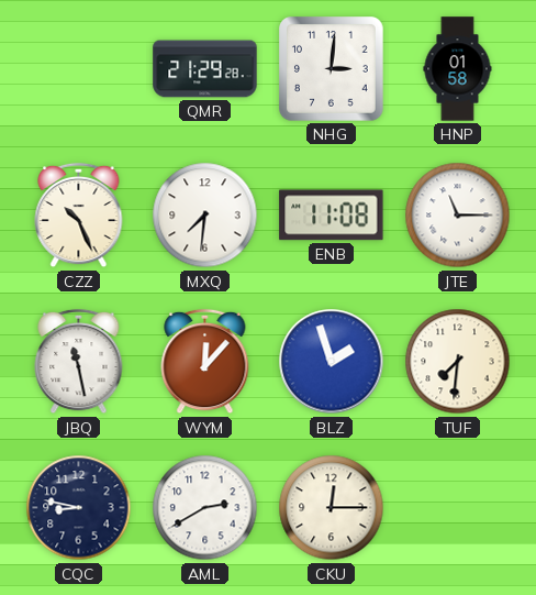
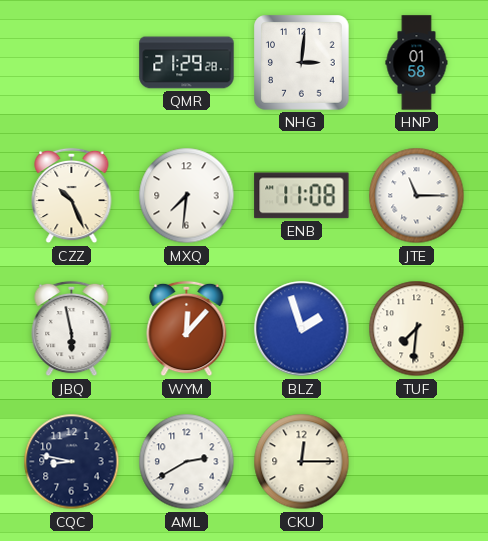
JBQ: 11:28 -> 5:58 (72, 329)
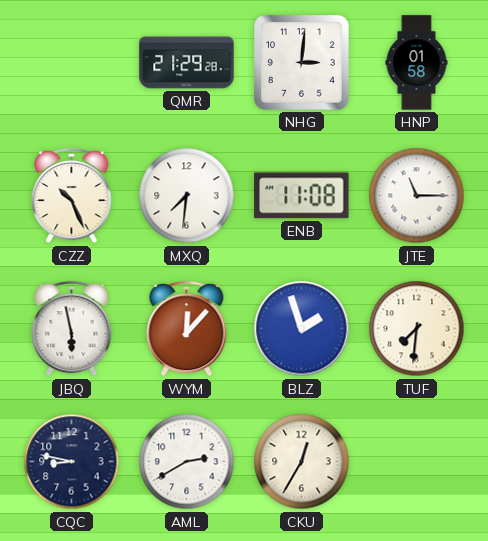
CKU: 12:15 -> 12:35 (302, 462)
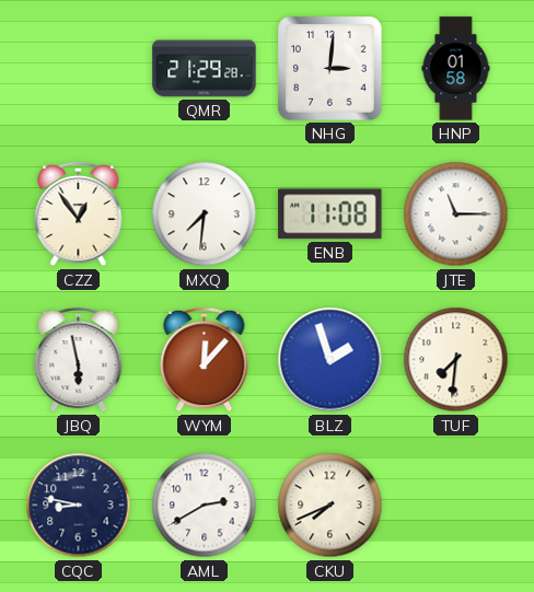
CZZ: 10:26 -> 12:54 (79, 214)
CKU: 12:35 -> 7:41 (330, 506)
